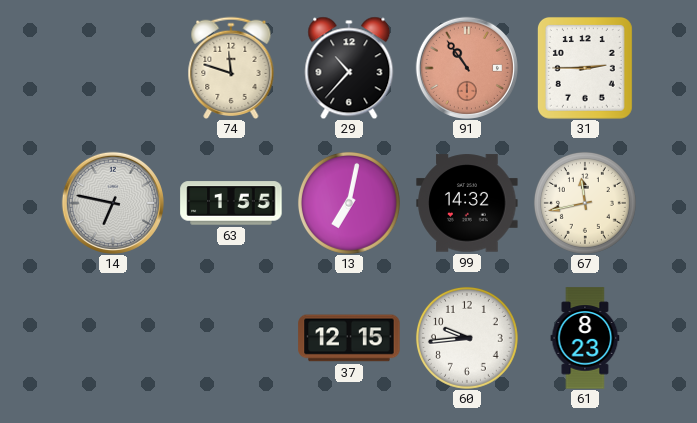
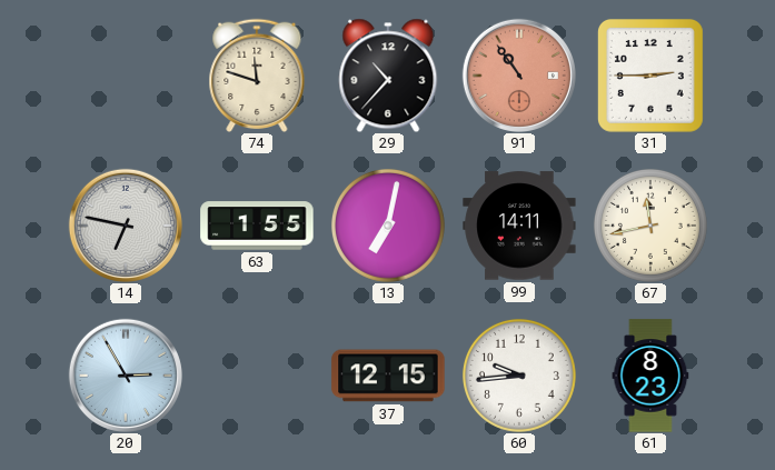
99: 14:32 -> 14:11 (519, 226)
20: none -> 2:55 (126, 376)
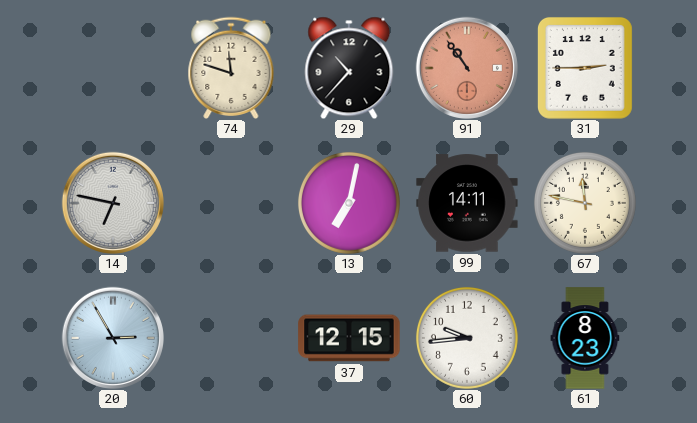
63: 1:55 -> none (257, 226)
67: 11:43 -> 11:47 (585, 203)
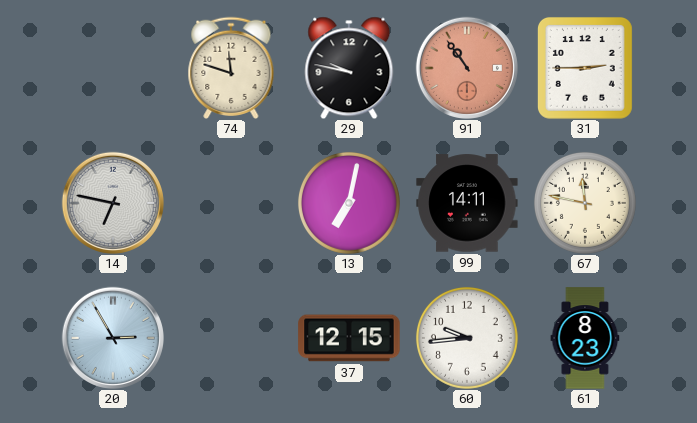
29: 10:37 -> 9:47 (349, 68)
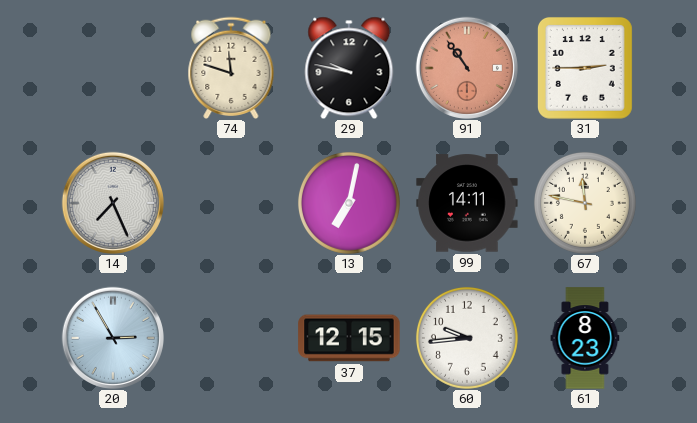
14: 6:47 -> 7:26 (113, 203)
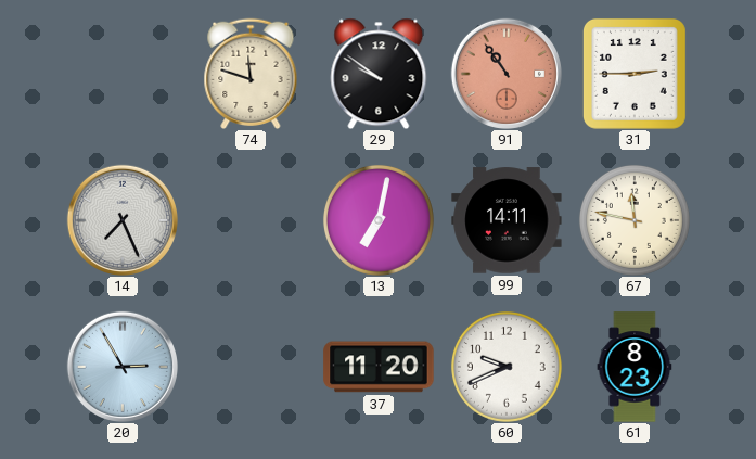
29: 9:47 -> 9:51 (379, 74)
37: 12:15 -> 11:20 (379, 367)
60: 9:44 -> 9:41 (507, 367)
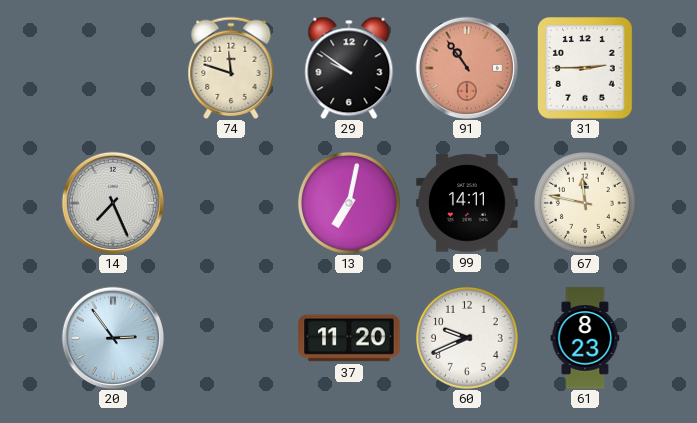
20: 2:55 -> 2:54 (113, 338)
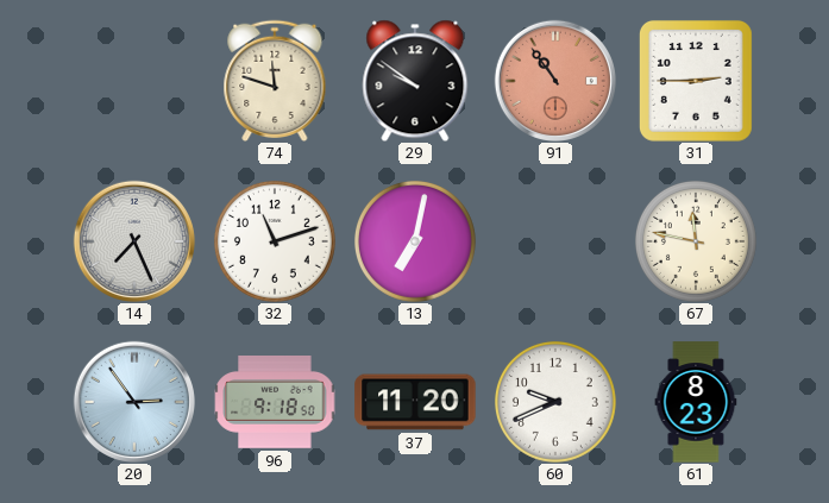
32: none -> 11:12 (275, 241)
99: 14:11 -> none (467, 203)
96: none -> 9:18 (275, 403)
